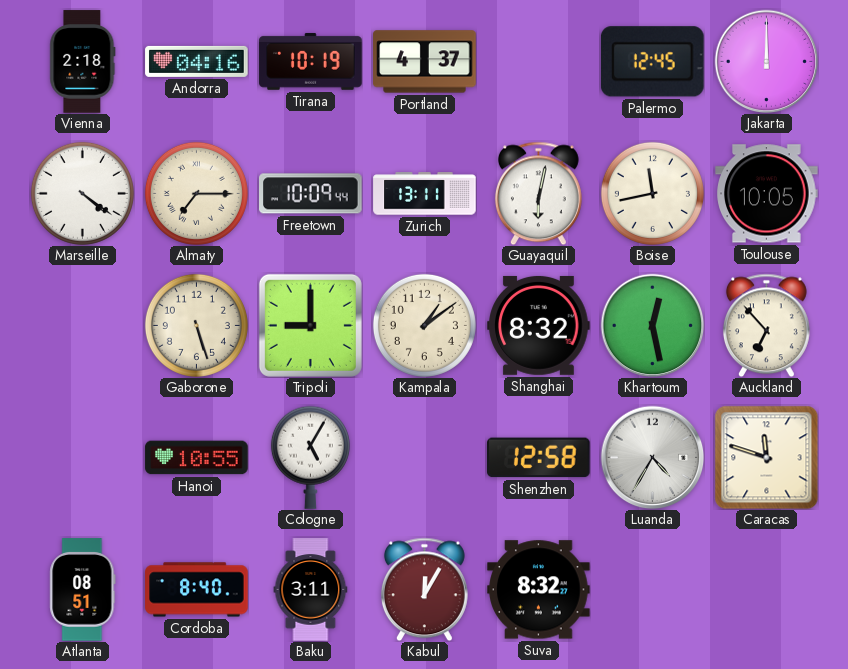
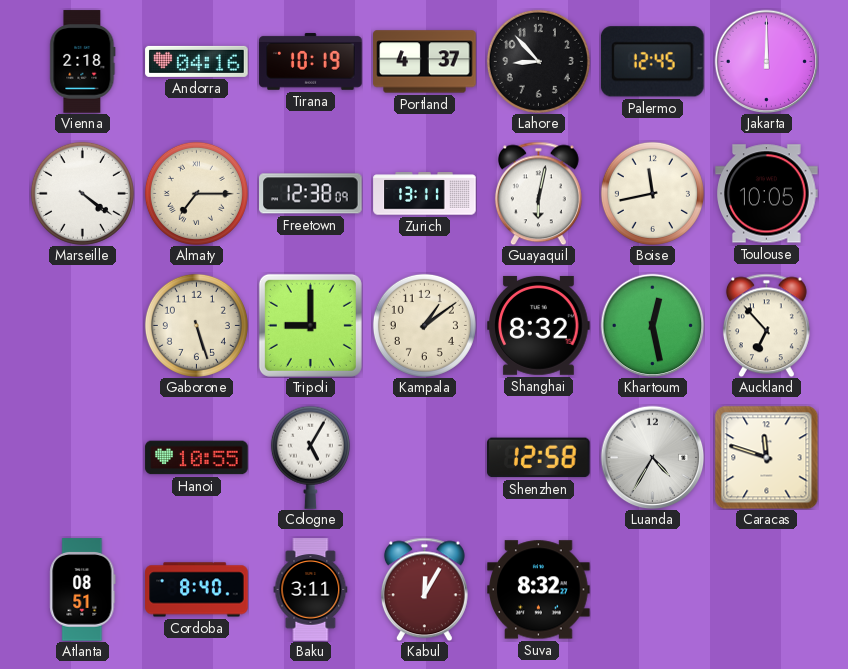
Lahore: none -> 8:53 (538, 61)
Freetown: 10:09 -> 12:38 (311, 194)
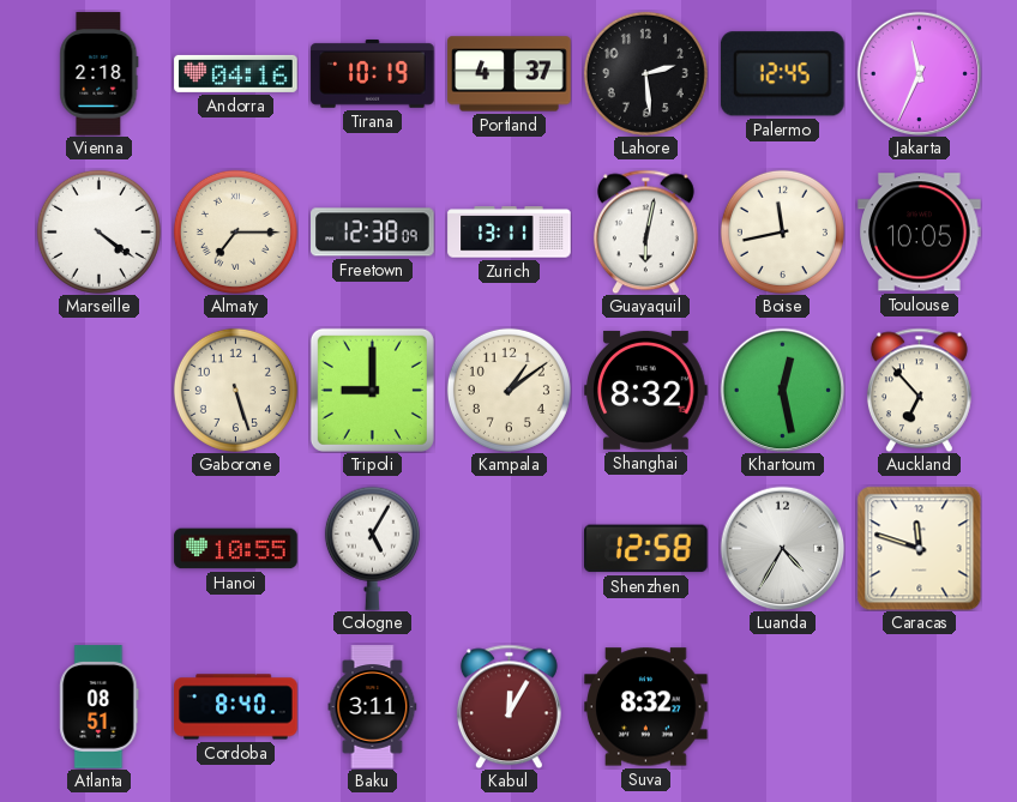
Lahore: 8:53 -> 2:29 (645, 73)
Jakarta: 12:00 -> 11:34 (919, 73)
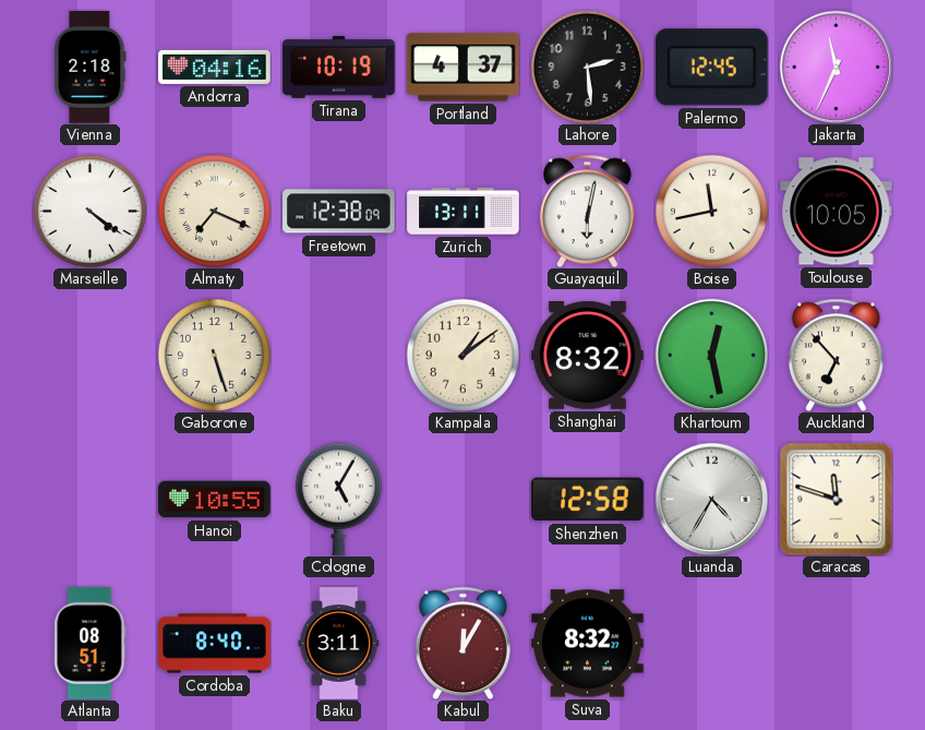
Almaty: 7:15 -> 7:19 (214, 211)
Tripoli: 9:00 -> none (372, 390)
